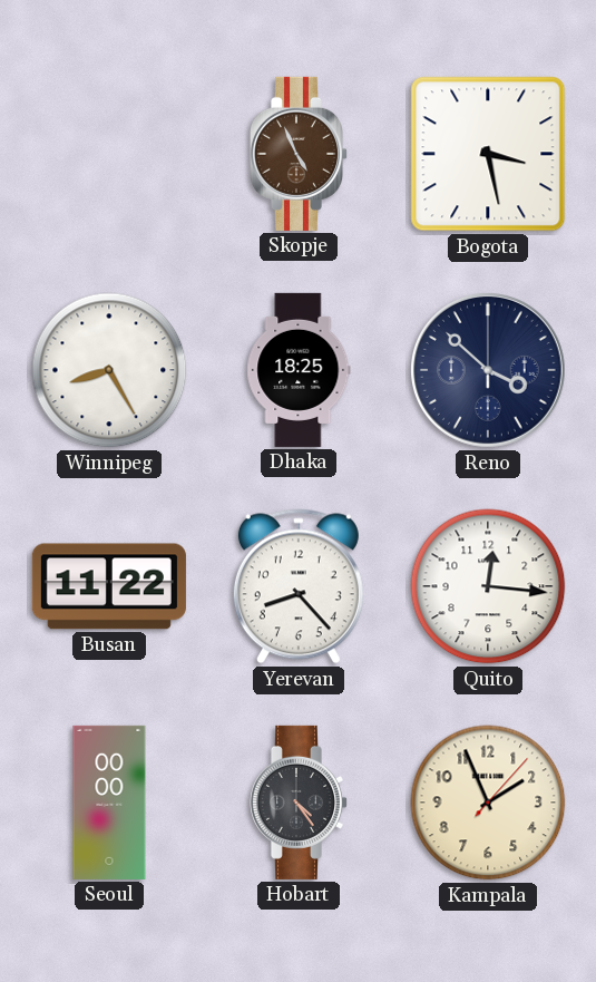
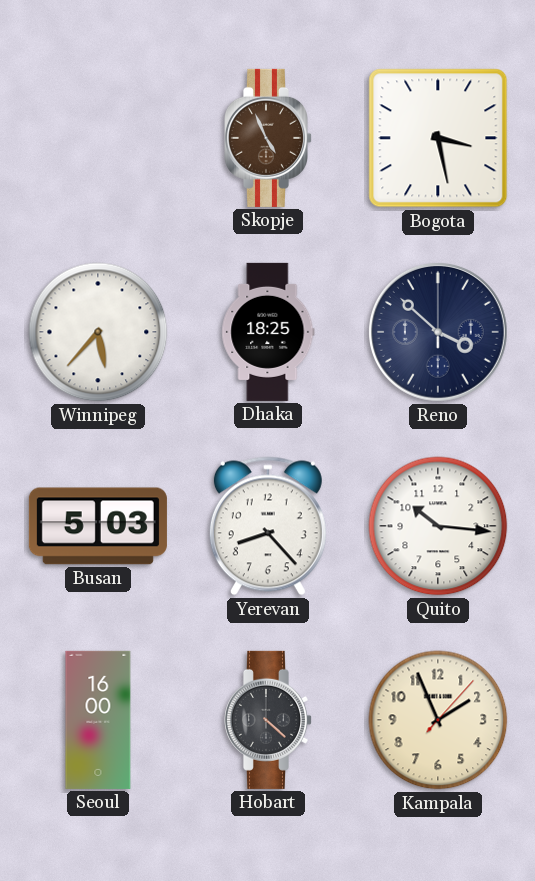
Winnipeg: 8:25 -> 5:37 (98, 332)
Busan: 11:22 -> 5:03 (98, 526)
Quito: 12:16 -> 10:16 (438, 526)
Seoul: 00:00 -> 16:00 (98, 720)
Hobart: 4:24 -> 4:22 (267, 720)
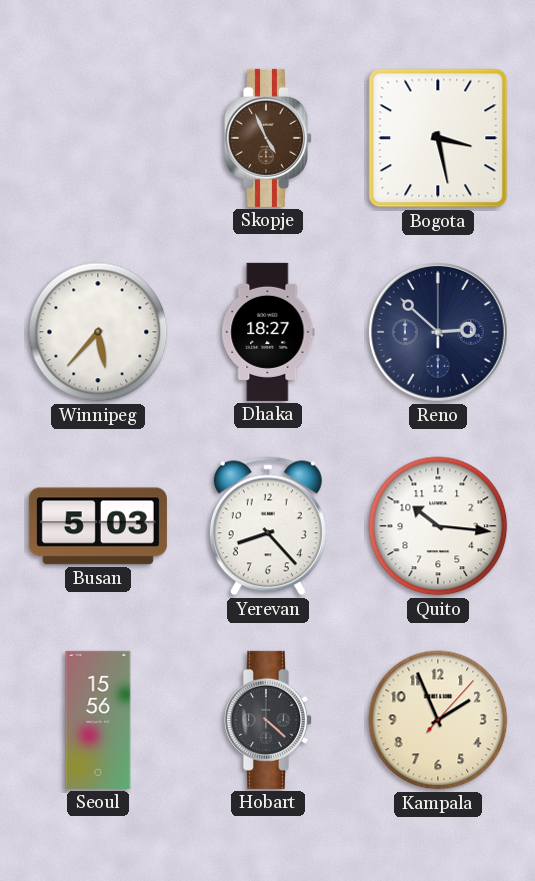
Dhaka: 18:25 -> 18:27 (268, 332)
Reno: 3:52 -> 2:52 (438, 332)
Seoul: 16:00 -> 15:56 (98, 720)
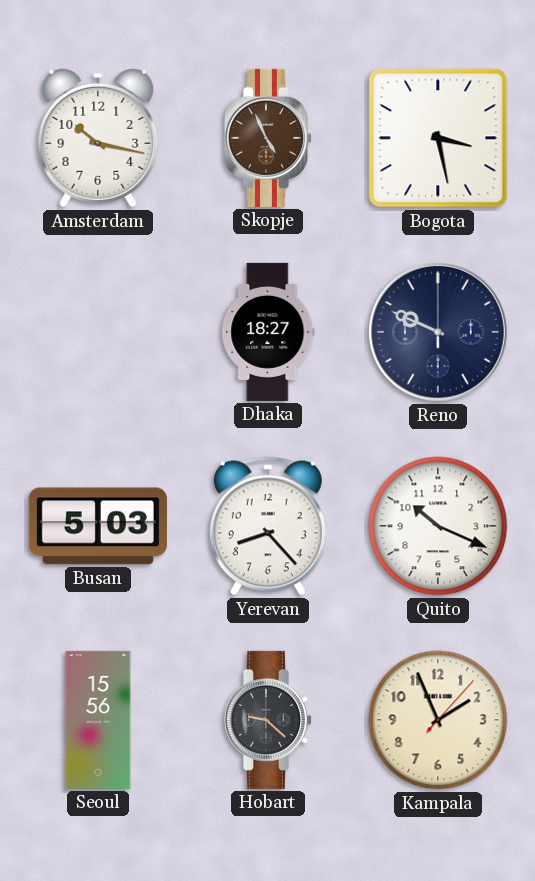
Amsterdam: none -> 10:17 (98, 138)
Winnipeg: 5:37 -> none (98, 332)
Reno: 2:52 -> 9:49 (438, 332)
Quito: 10:16 -> 10:19 (438, 526)
Hobart: 4:22 -> 9:22 (267, 720)
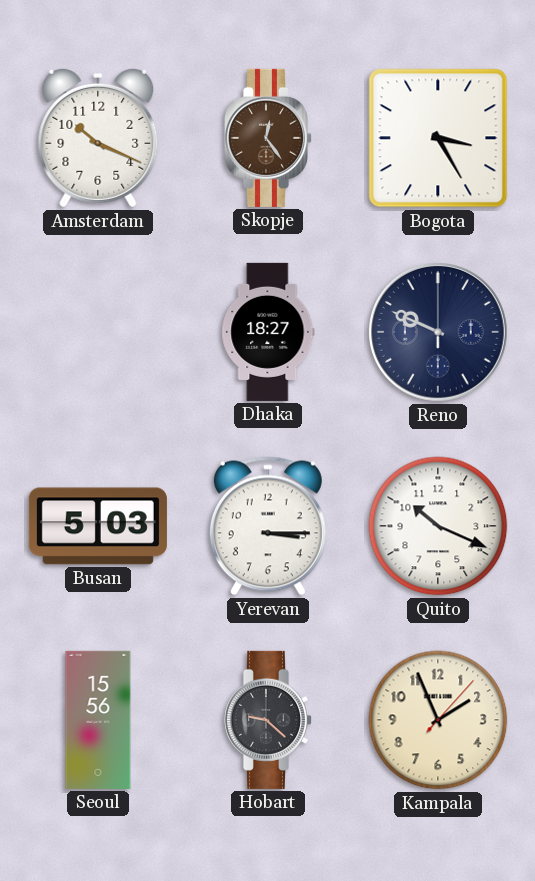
Amsterdam: 10:17 -> 10:19 (98, 138)
Skopje: 4:56 -> 12:24 (267, 138)
Bogota: 3:28 -> 3:25 (438, 138)
Yerevan: 8:23 -> 3:15 (268, 526)
